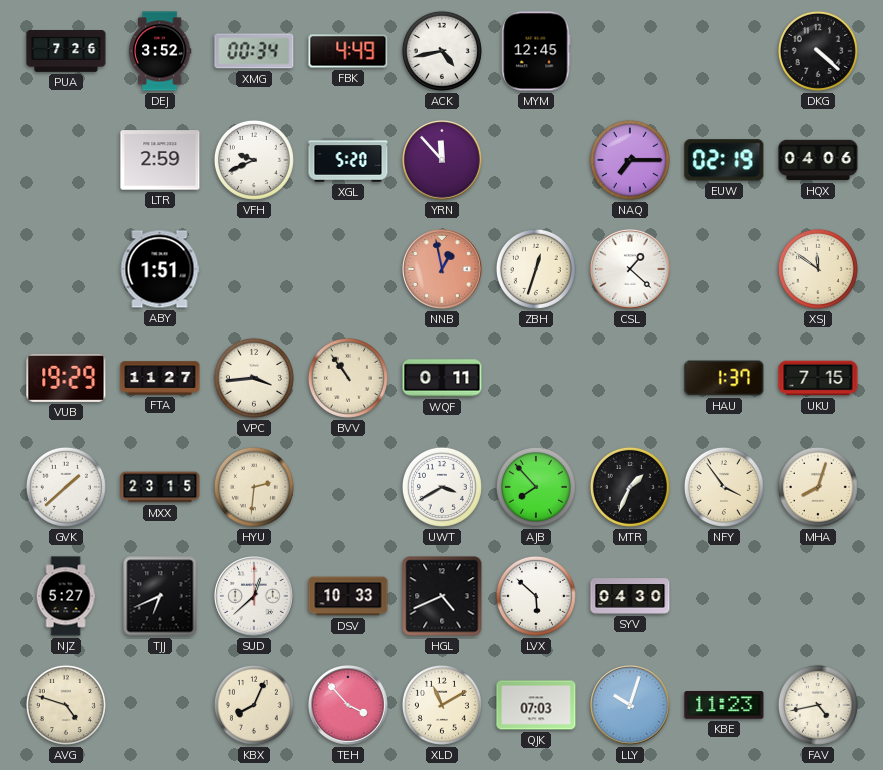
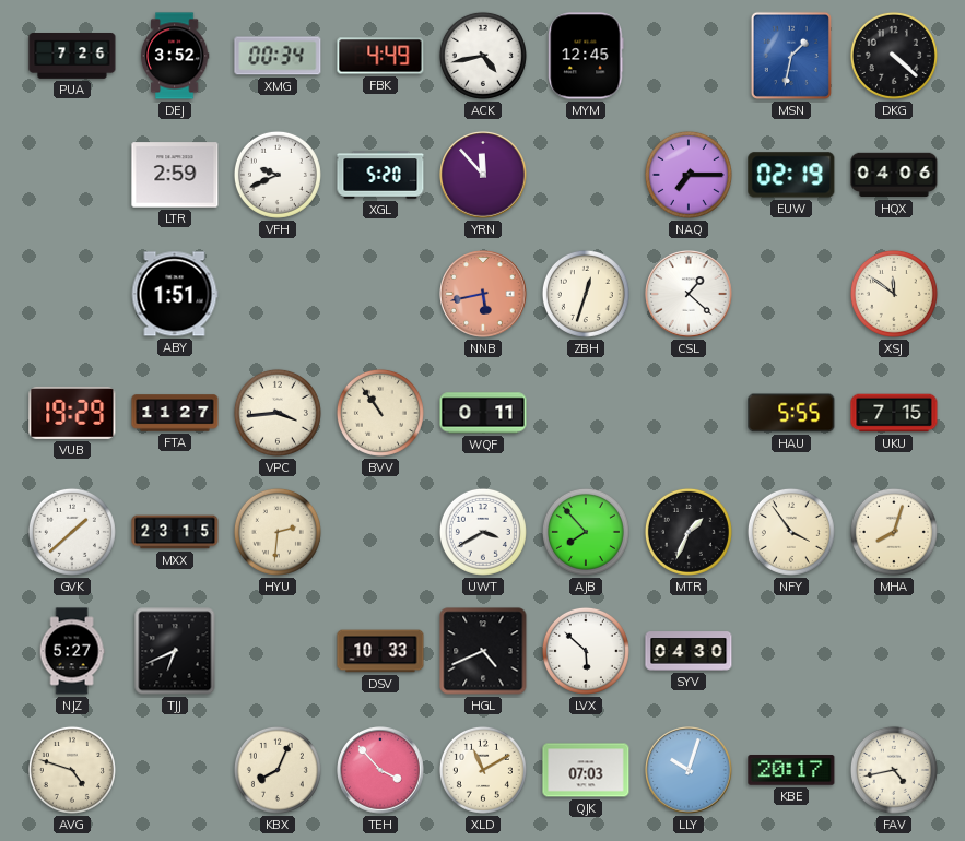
MSN: none -> 1:32 (791, 56)
NNB: 12:58 -> 5:43 (483, 294)
HAU: 1:37 -> 5:55 (791, 413)
SUD: 12:38 -> none (254, 596)
KBE: 11:23 -> 20:17 (791, 770)
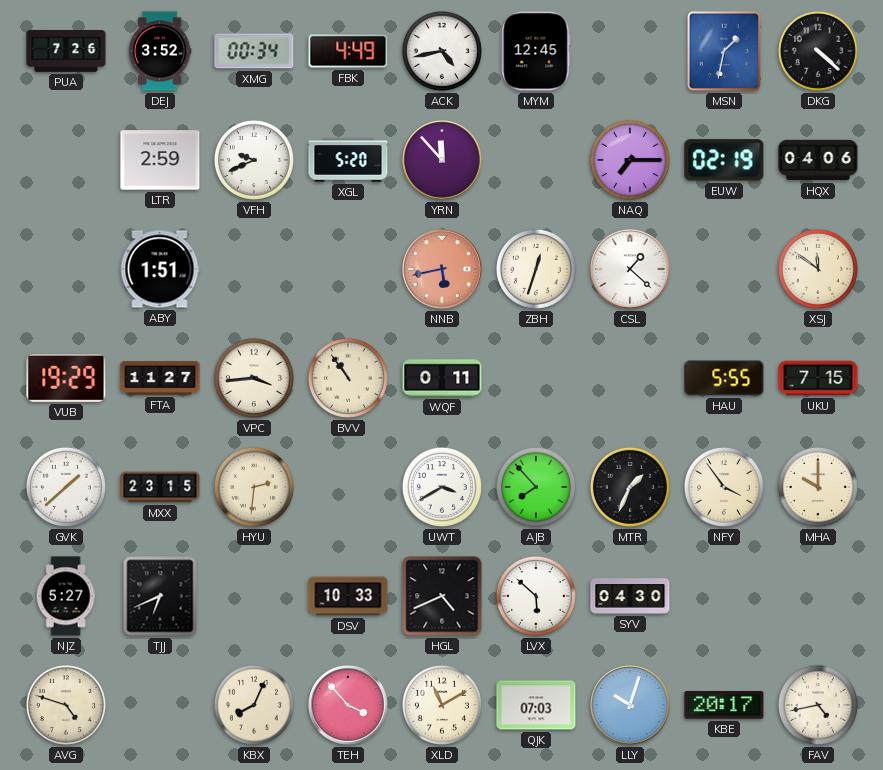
MHA: 8:03 -> 10:00 (818, 487)
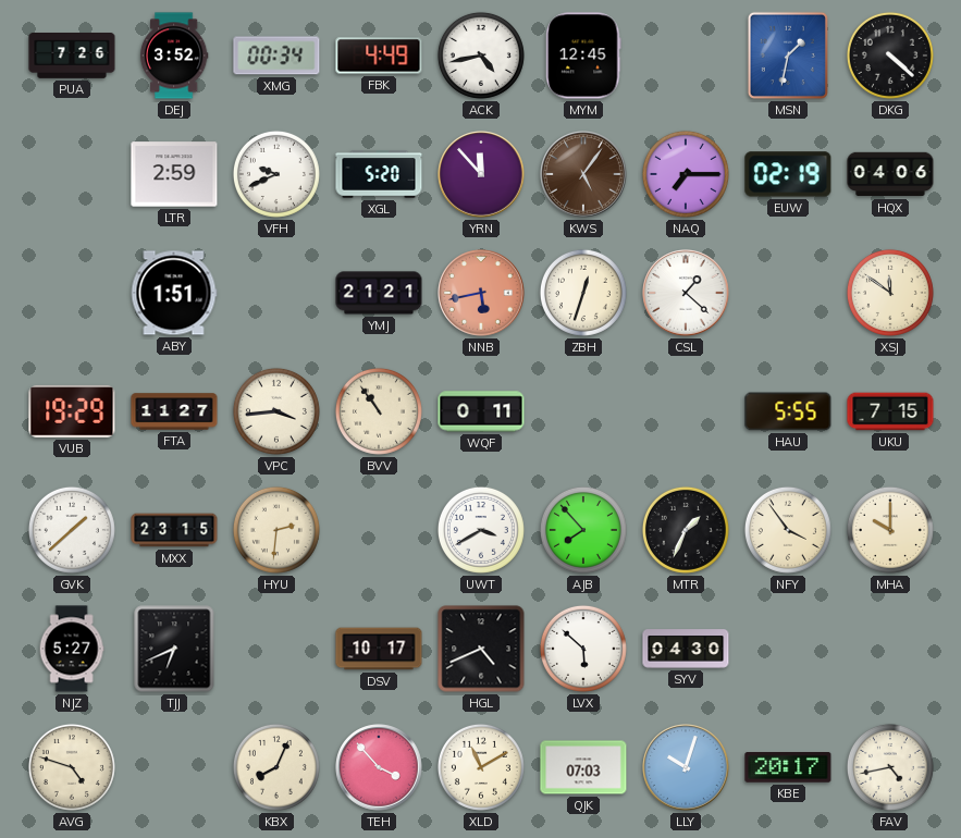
KWS: none -> 5:06 (583, 174)
YMJ: none -> 21:21 (379, 293)
DSV: 10:33 -> 10:17 (379, 649)
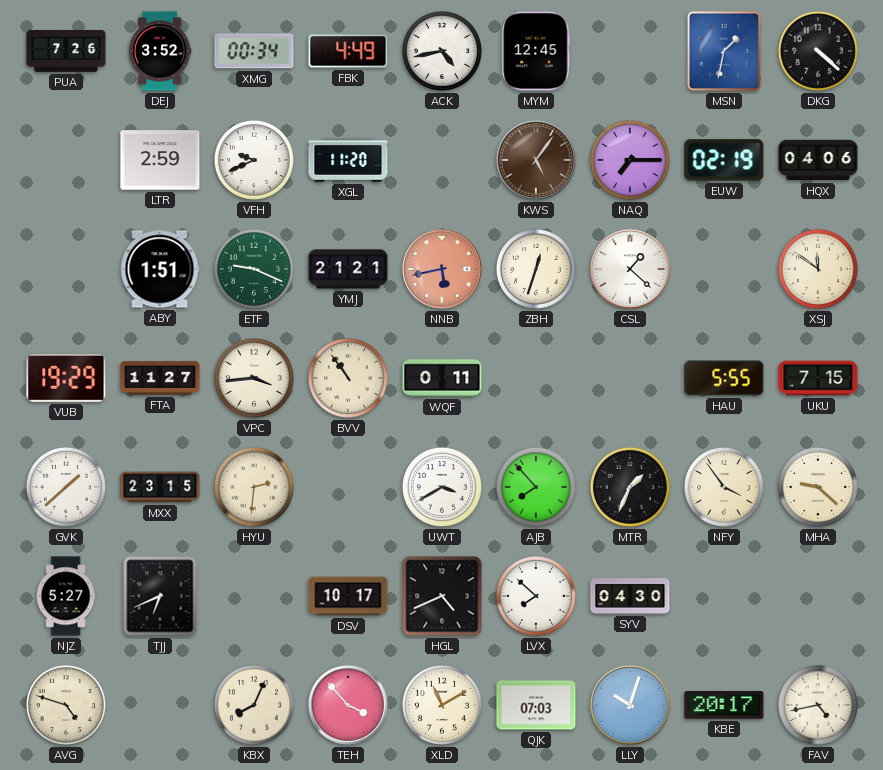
XGL: 5:20 -> 11:20 (348, 160)
YRN: 11:53 -> none (481, 174)
ETF: none -> 9:19 (254, 269)
MHA: 10:00 -> 9:22 (818, 487)
LVX: 5:52 -> 7:52 (536, 596)
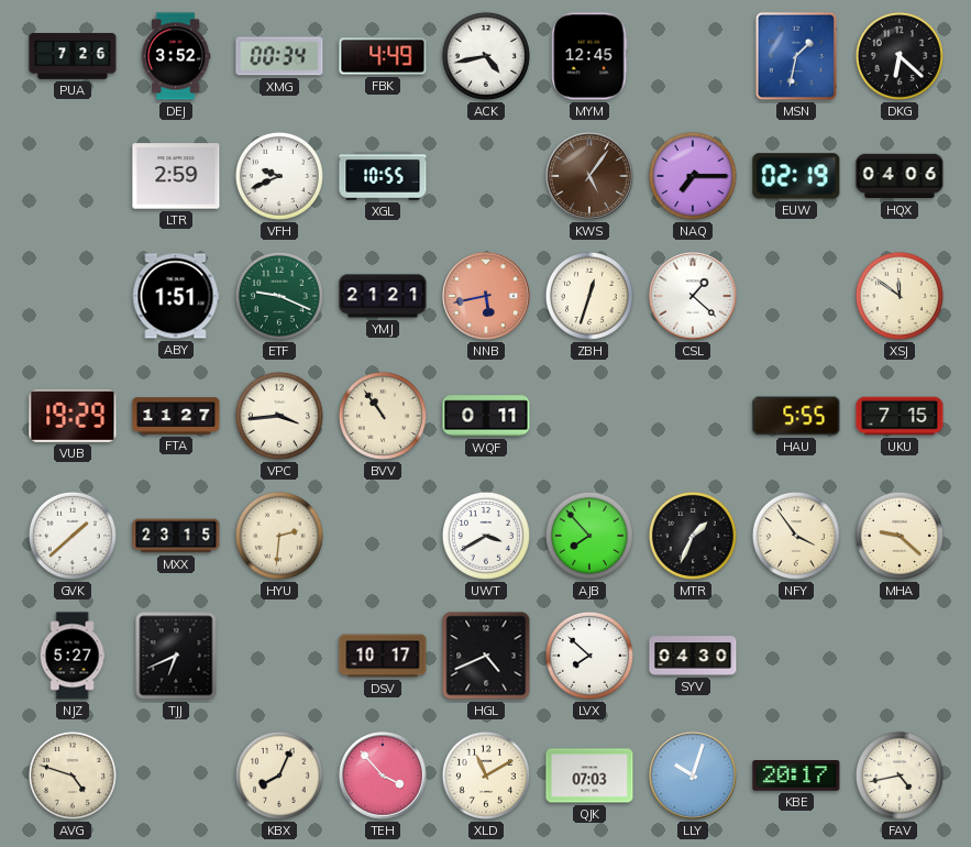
DKG: 4:22 -> 6:22 (900, 56)
XGL: 11:20 -> 10:55 (383, 176)
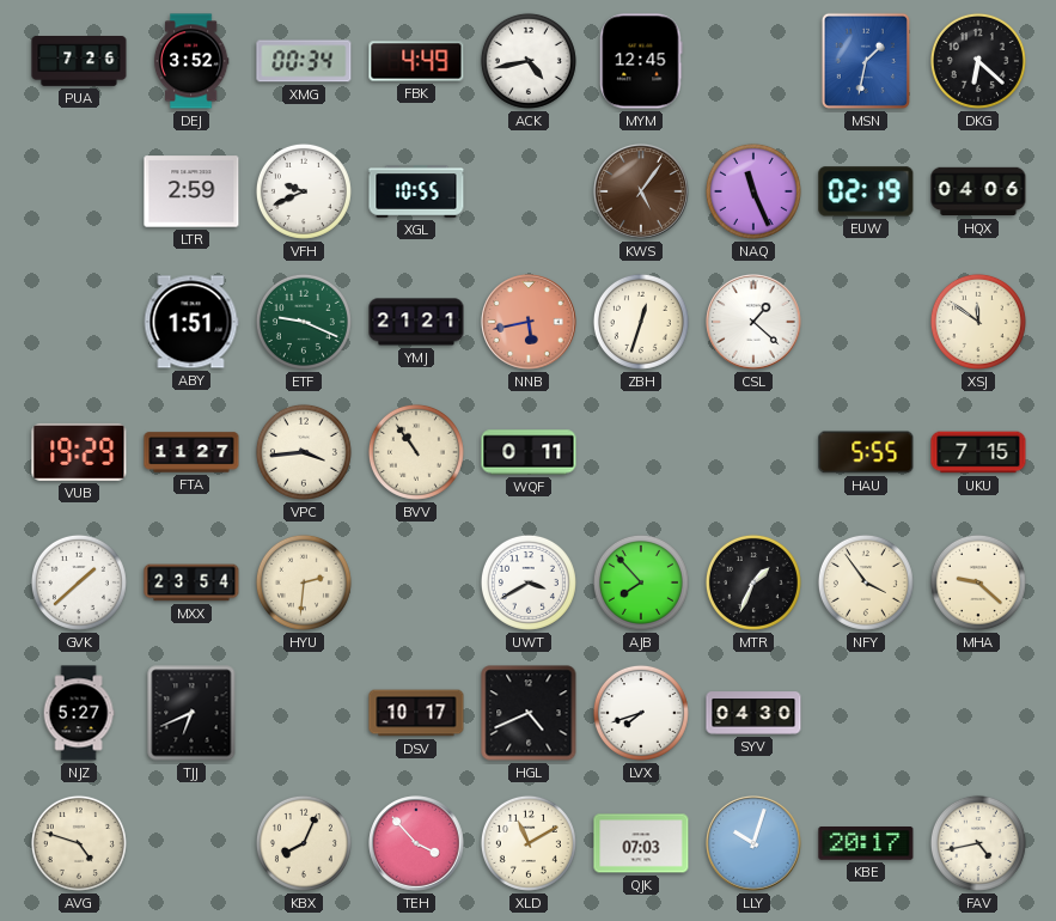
NAQ: 7:15 -> 11:26 (753, 191)
MXX: 23:15 -> 23:54 (191, 583)
LVX: 7:52 -> 7:42 (641, 713)
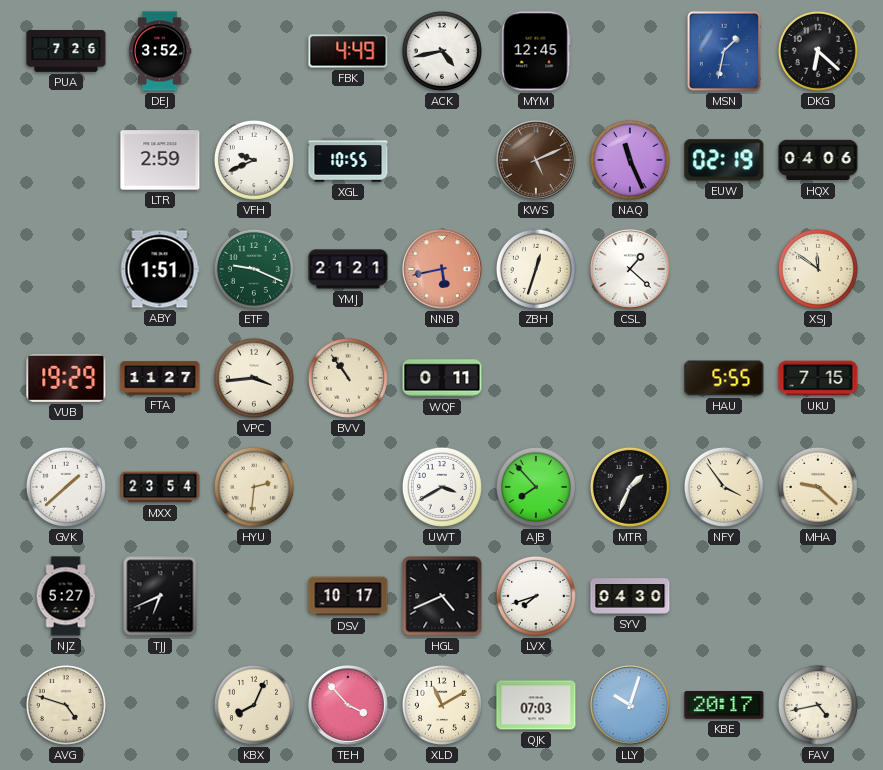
XMG: 00:34 -> none (304, 61)
KWS: 5:06 -> 5:11 (536, 160)
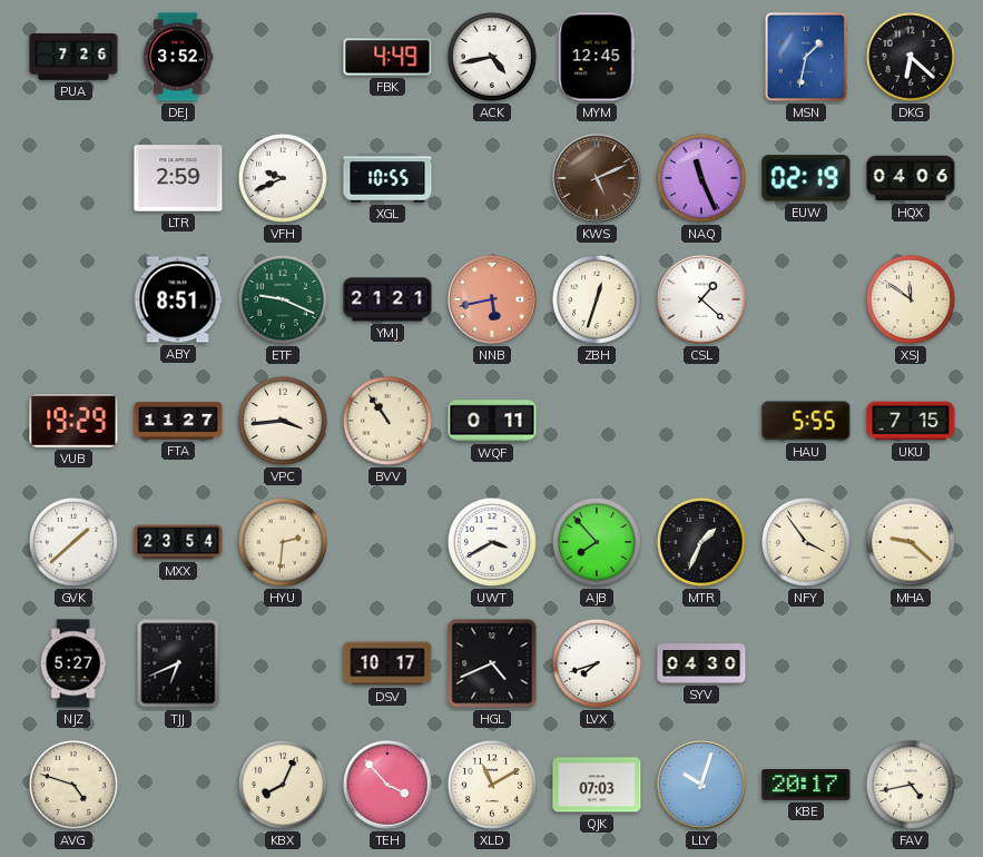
ABY: 1:51 -> 8:51 (178, 299)
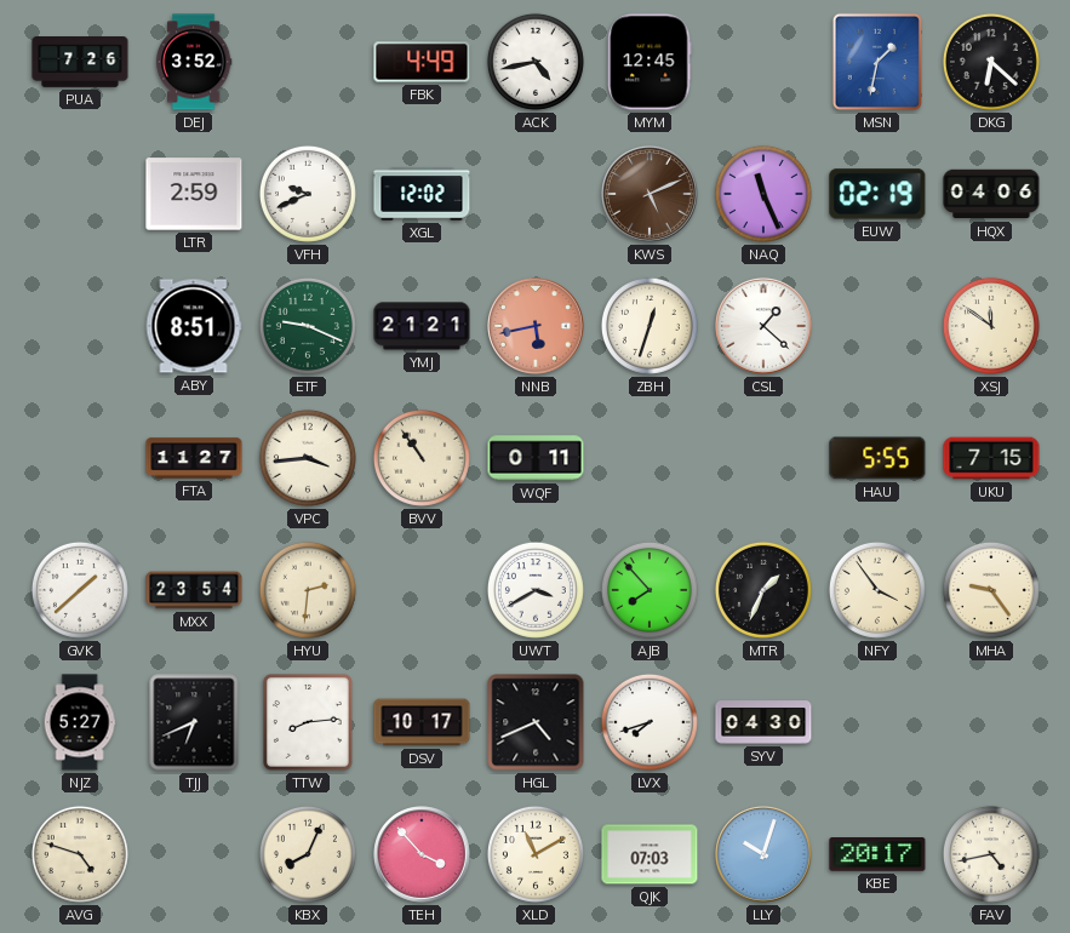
XGL: 10:55 -> 12:02 (422, 194)
VUB: 19:29 -> none (73, 421)
MHA: 9:22 -> 9:24 (991, 590)
TTW: none -> 8:14 (309, 723)
